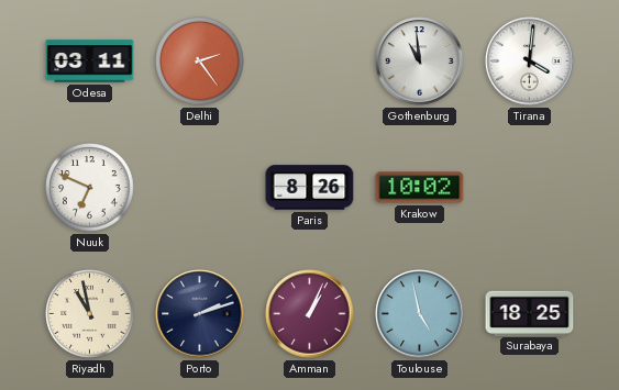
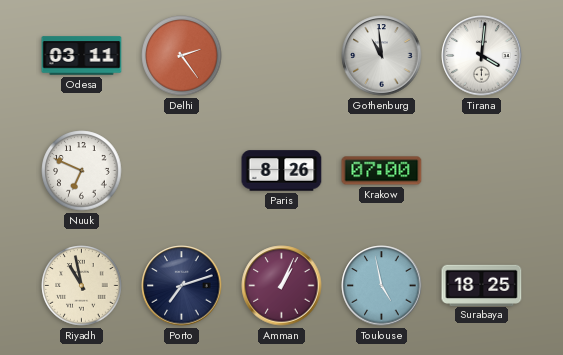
Krakow: 10:02 -> 07:00 (382, 171)
Porto: 2:12 -> 7:12 (182, 286)
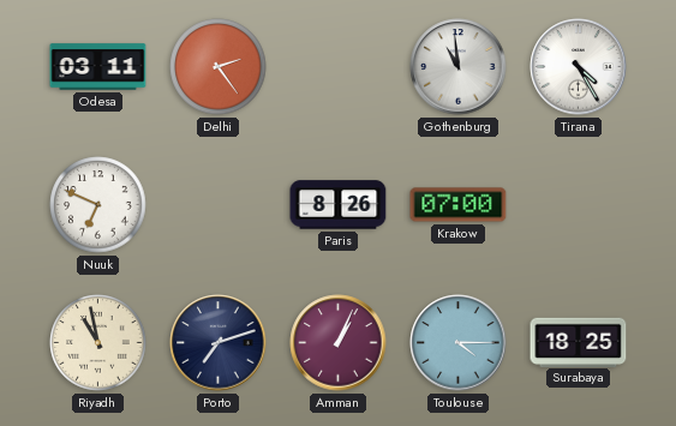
Tirana: 4:01 -> 4:25 (579, 67)
Toulouse: 4:58 -> 4:15 (459, 343)
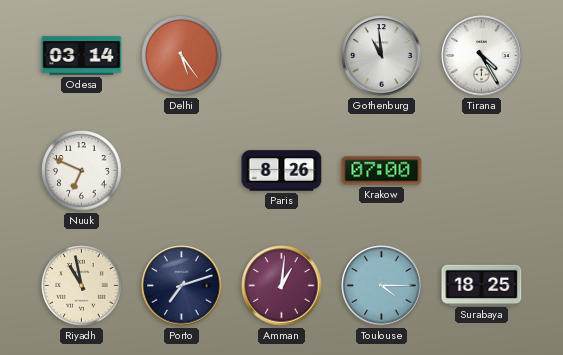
Odesa: 03:11 -> 03:14 (82, 56)
Delhi: 2:24 -> 5:24 (182, 56)
Amman: 1:04 -> 1:01 (282, 286)
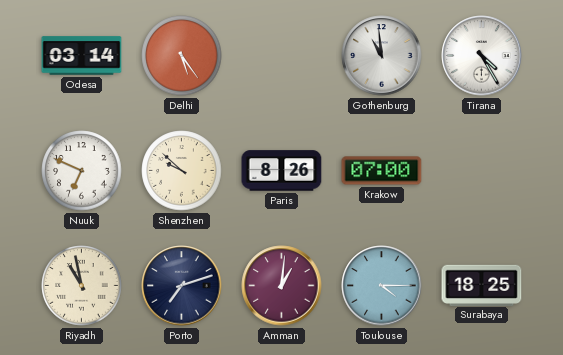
Shenzhen: none -> 9:52 (182, 171)
